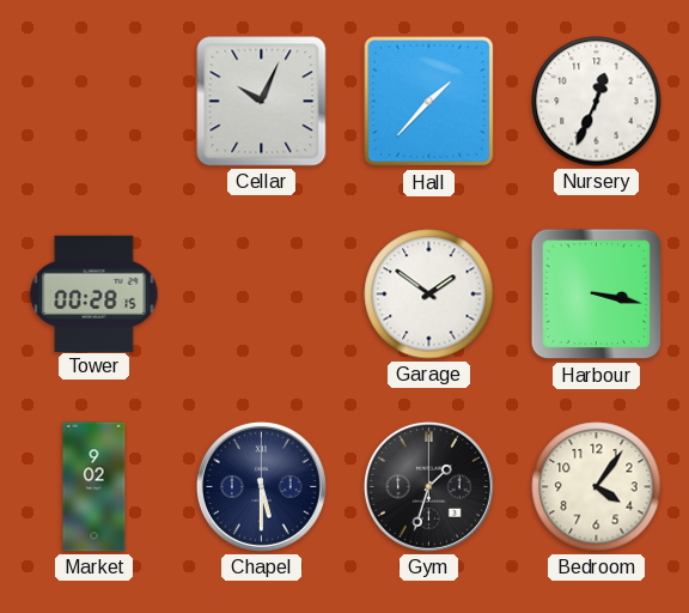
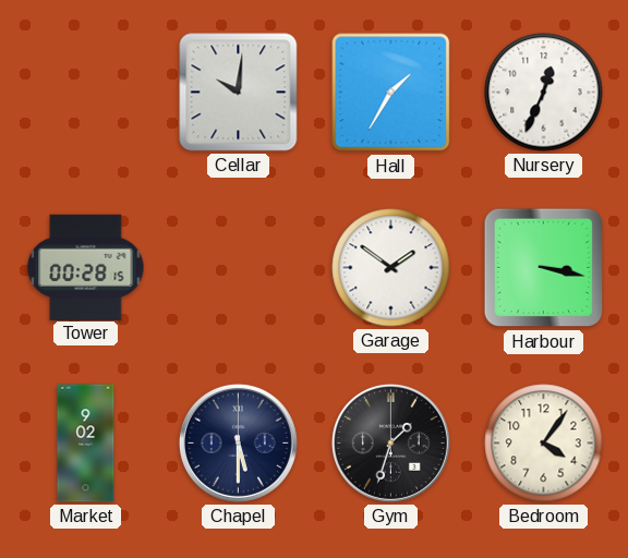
Cellar: 10:04 -> 10:01 (239, 93)
Hall: 1:37 -> 1:35 (391, 93)
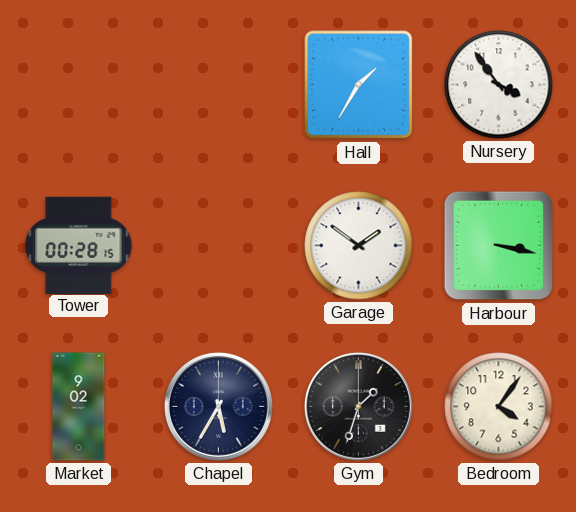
Cellar: 10:01 -> none (239, 93)
Nursery: 12:34 -> 3:54 (499, 85)
Chapel: 5:30 -> 5:35 (218, 406)
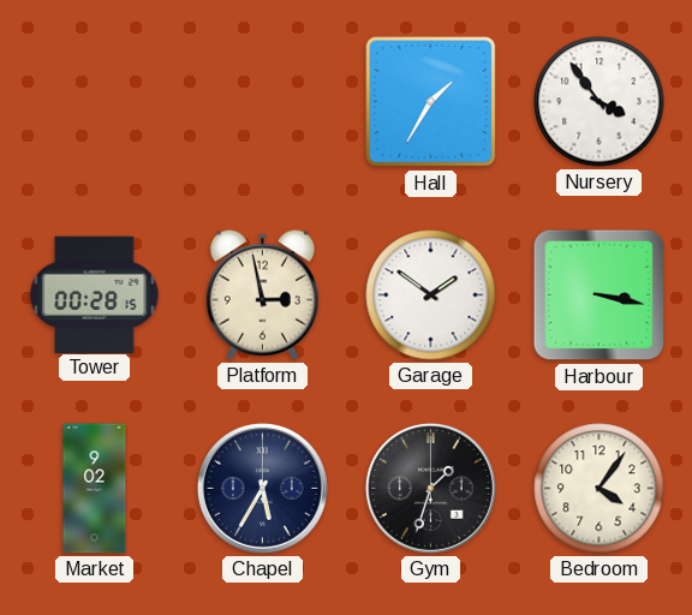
Platform: none -> 2:58 (262, 294)
